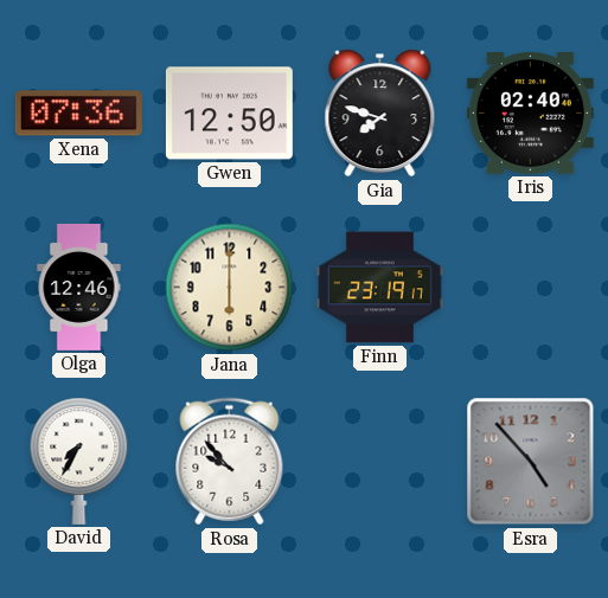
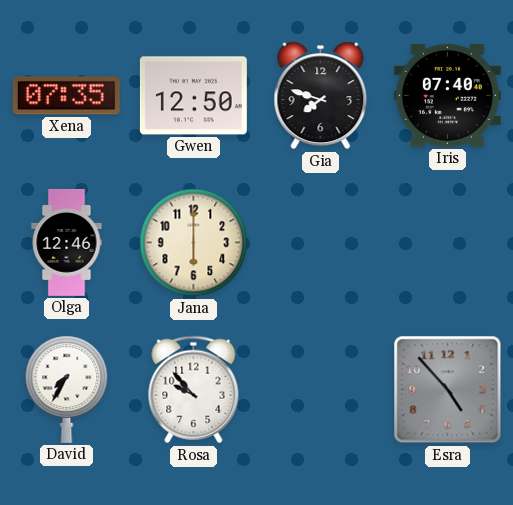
Xena: 07:36 -> 07:35 (66, 96)
Iris: 02:40 -> 07:40 (447, 96)
Finn: 23:19 -> none (379, 288)
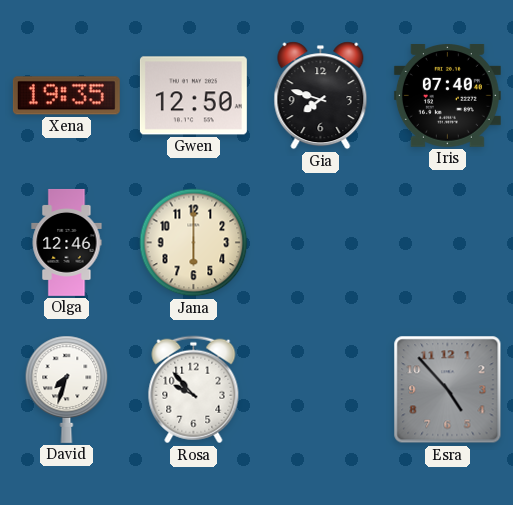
Xena: 07:35 -> 19:35 (66, 96)
David: 7:35 -> 7:33 (67, 389)
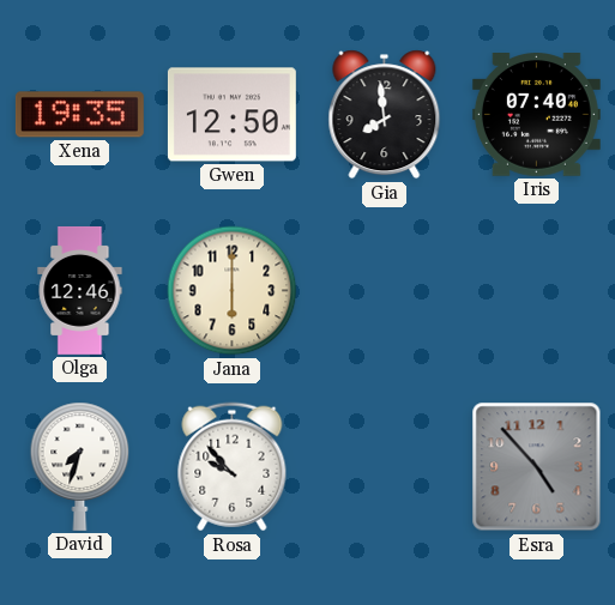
Gia: 7:48 -> 7:59 (385, 115)
